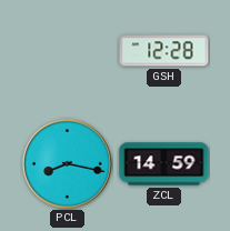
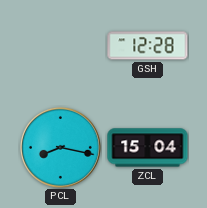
ZCL: 14:59 -> 15:04 (148, 148)
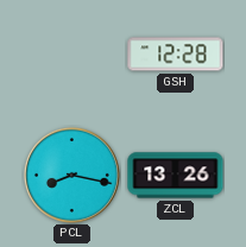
ZCL: 15:04 -> 13:26 (176, 176)
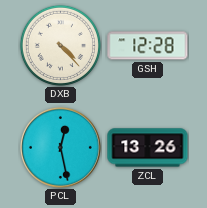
DXB: none -> 4:23 (60, 45)
PCL: 8:17 -> 12:28 (60, 147)
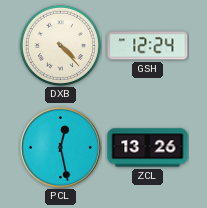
GSH: 12:28 -> 12:24 (148, 46)
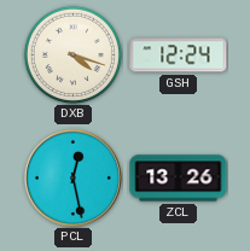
DXB: 4:23 -> 4:18 (72, 54)
